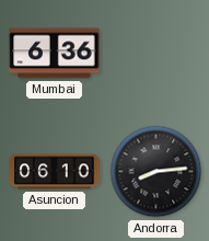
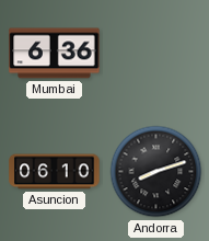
Andorra: 8:14 -> 8:12 (156, 172)
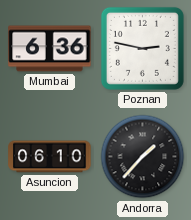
Poznan: none -> 2:47 (142, 48)
Andorra: 8:12 -> 1:37 (143, 157)
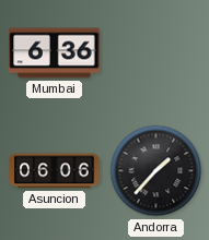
Poznan: 2:47 -> none (142, 48)
Asuncion: 06:10 -> 06:06 (55, 171)
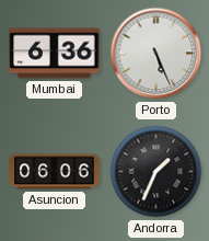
Porto: none -> 5:26 (156, 54)
Andorra: 1:37 -> 1:34 (156, 172)
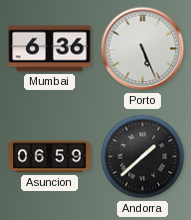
Asuncion: 06:06 -> 06:59 (50, 157)
Andorra: 1:34 -> 1:38 (143, 157)
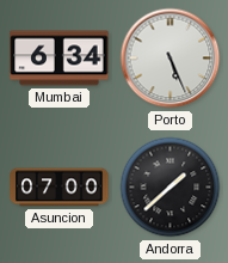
Mumbai: 6:36 -> 6:34 (60, 59)
Asuncion: 06:59 -> 07:00 (60, 188)
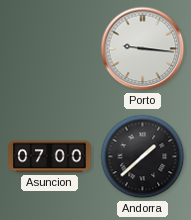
Mumbai: 6:34 -> none (60, 59)
Porto: 5:26 -> 9:16 (143, 49)
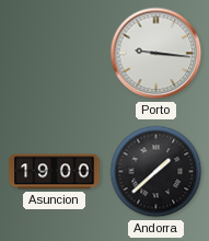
Asuncion: 07:00 -> 19:00 (55, 172)
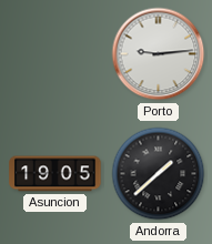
Porto: 9:16 -> 9:14 (159, 54)
Asuncion: 19:00 -> 19:05 (55, 174)
